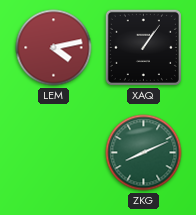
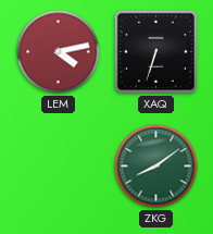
XAQ: 1:06 -> 6:33 (155, 51)
ZKG: 8:11 -> 8:09 (156, 167)
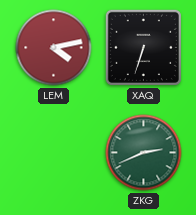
ZKG: 8:09 -> 2:41 (144, 153)
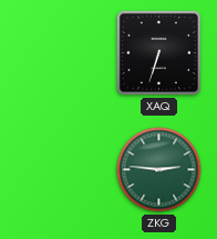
LEM: 4:13 -> none (54, 48)
ZKG: 2:41 -> 2:46 (159, 170)
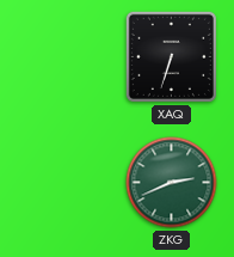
ZKG: 2:46 -> 2:41 (172, 183)
